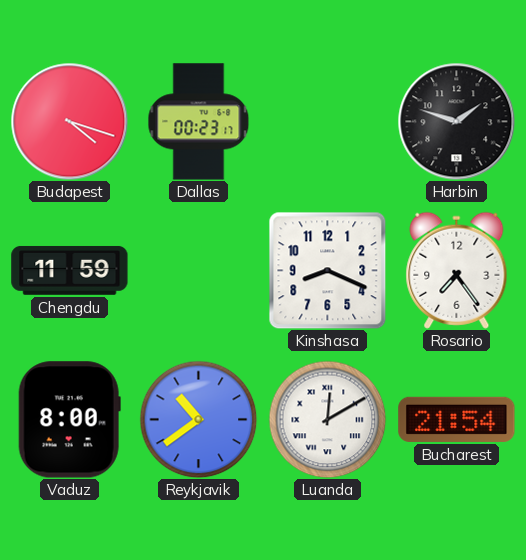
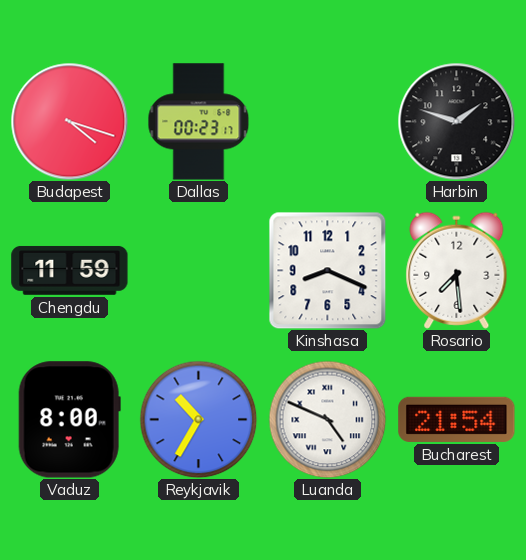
Rosario: 7:24 -> 7:29 (457, 270)
Reykjavik: 10:39 -> 10:35 (198, 419)
Luanda: 12:10 -> 4:49 (327, 419)
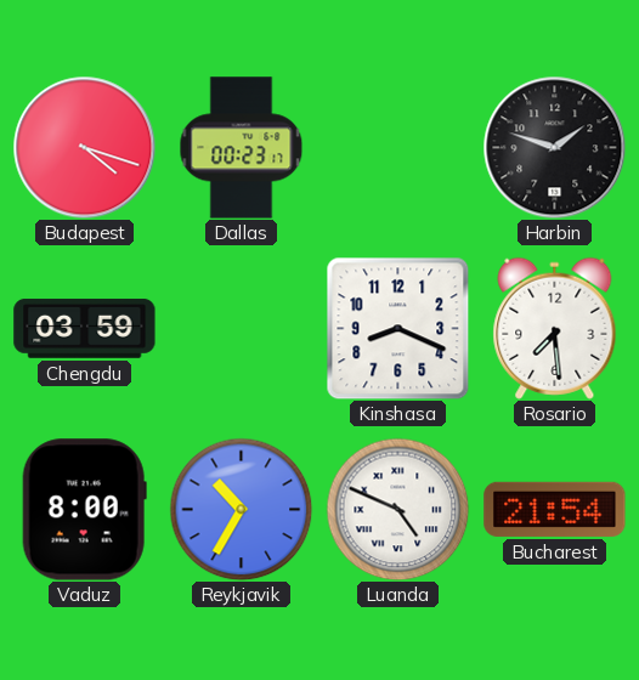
Chengdu: 11:59 -> 03:59 (85, 328)
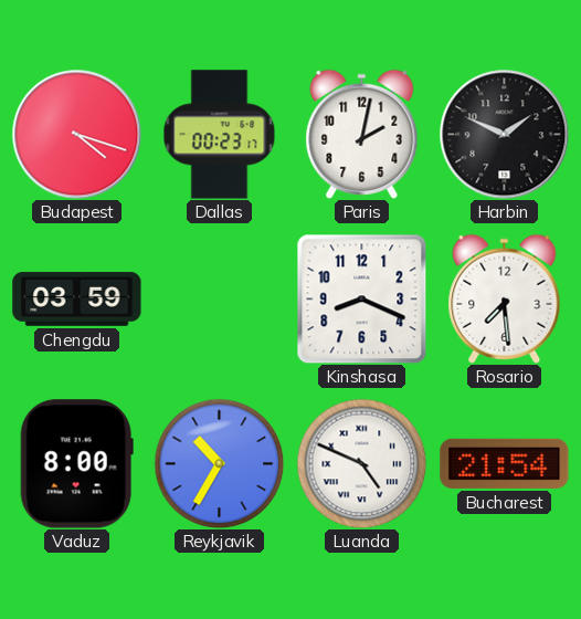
Paris: none -> 2:02 (362, 134)
Harbin: 1:48 -> 1:49 (504, 134)
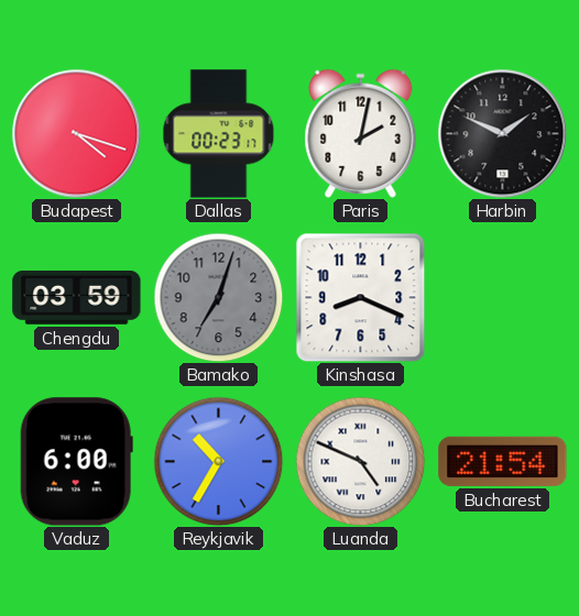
Bamako: none -> 7:03 (218, 297)
Rosario: 7:29 -> none (505, 298)
Vaduz: 8:00 -> 6:00 (76, 462)
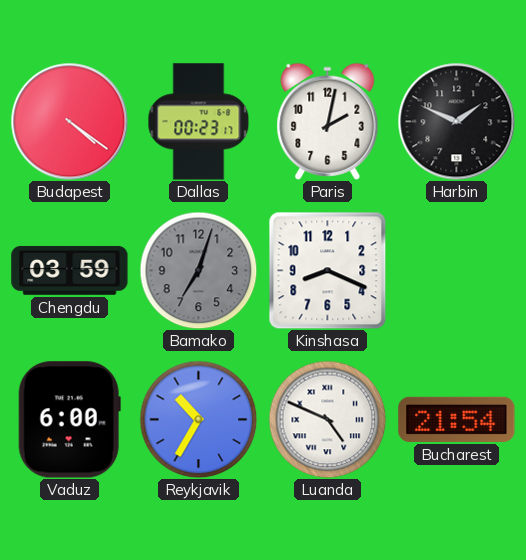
Budapest: 4:18 -> 4:21 (69, 121)
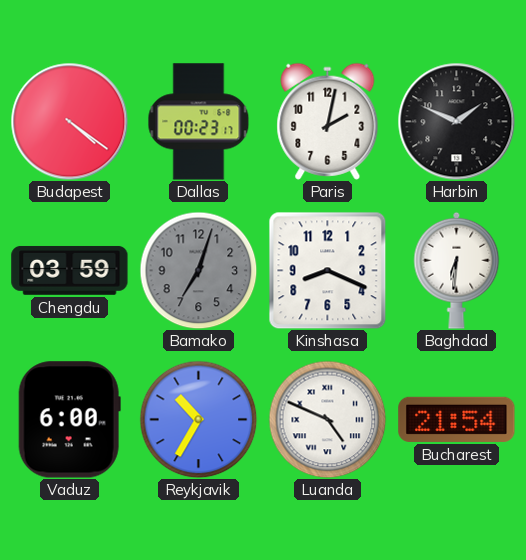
Baghdad: none -> 6:31 (457, 270)
